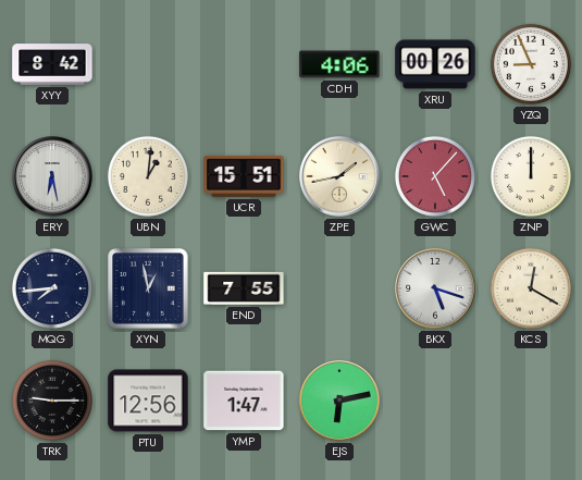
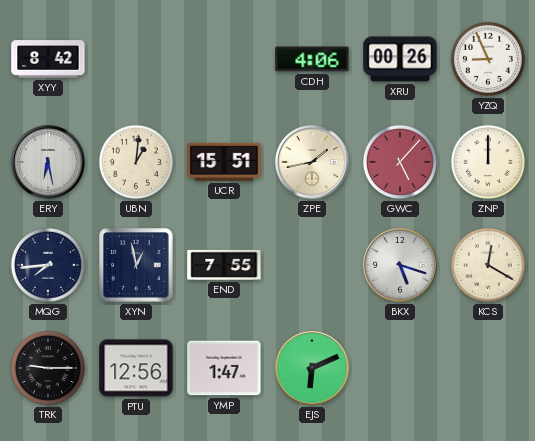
EJS: 6:13 -> 6:11 (312, 368)
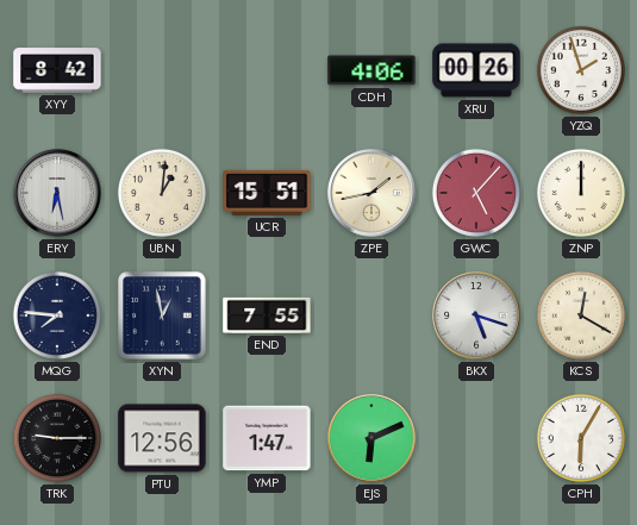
YZQ: 8:56 -> 1:57 (581, 70)
MQG: 7:44 -> 7:46 (57, 315)
CPH: none -> 6:05 (581, 438)
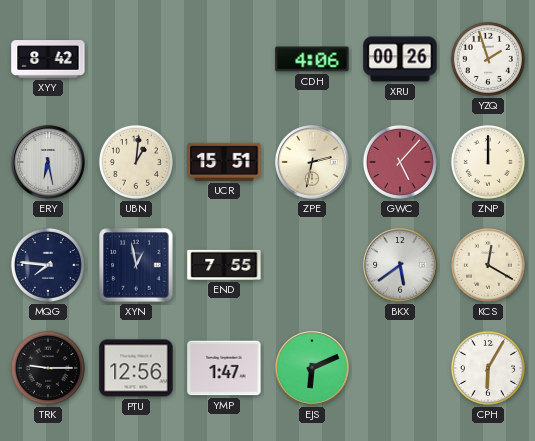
ZPE: 1:43 -> 2:32 (312, 162)
BKX: 5:18 -> 5:39 (400, 265)
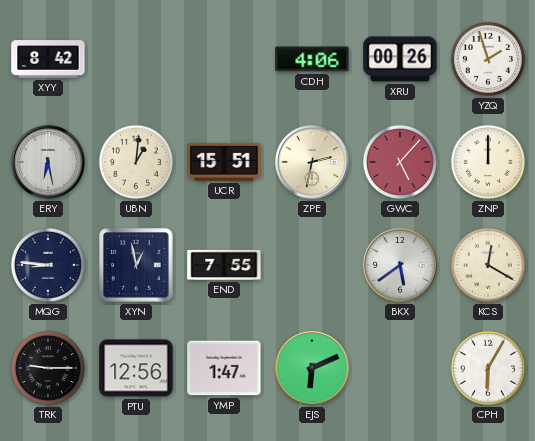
MQG: 7:46 -> 8:46 (48, 265)
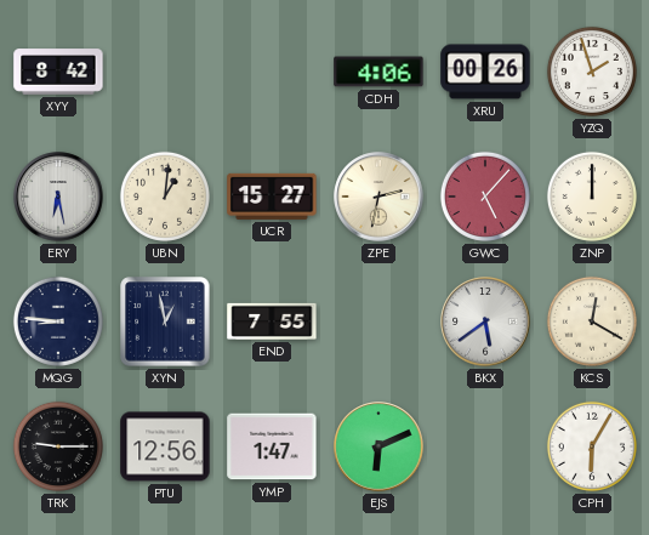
UCR: 15:51 -> 15:27 (272, 197)
